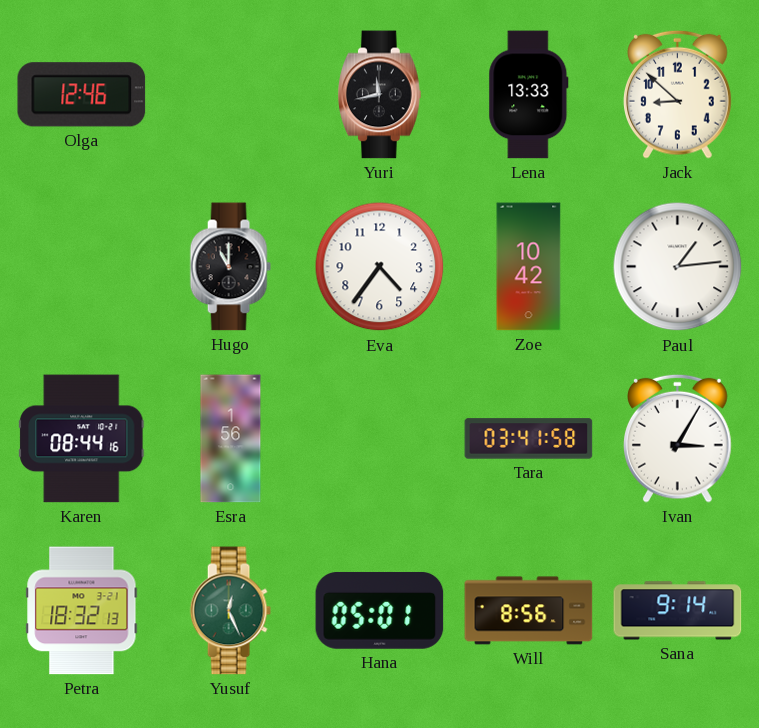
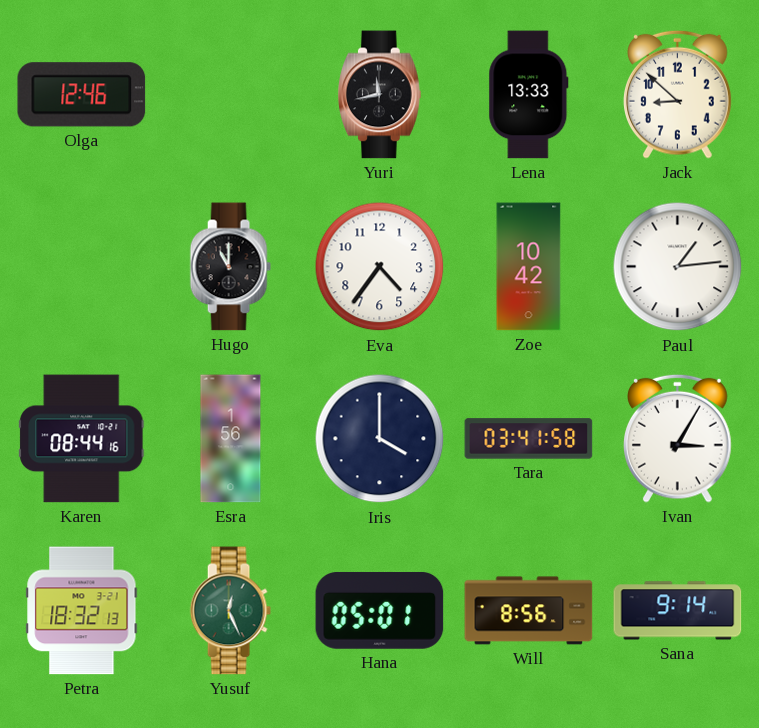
Iris: none -> 4:00 (380, 439)
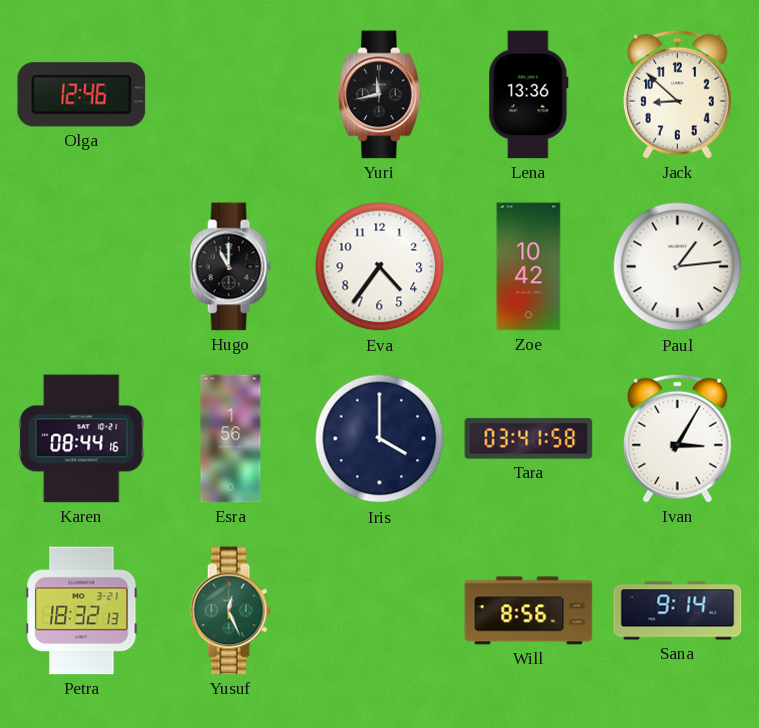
Lena: 13:33 -> 13:36 (529, 95)
Hana: 05:01 -> none (380, 610)
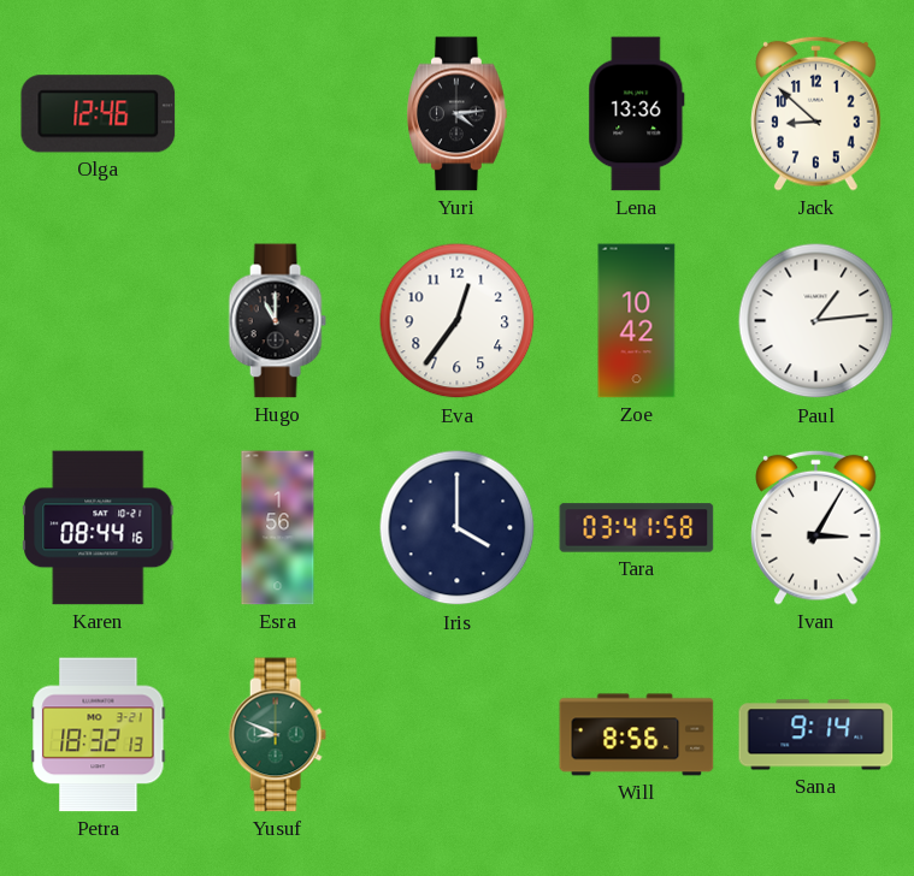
Yuri: 11:43 -> 4:14 (458, 114)
Eva: 4:36 -> 12:36 (458, 321)
Yusuf: 12:26 -> 8:49 (277, 735)
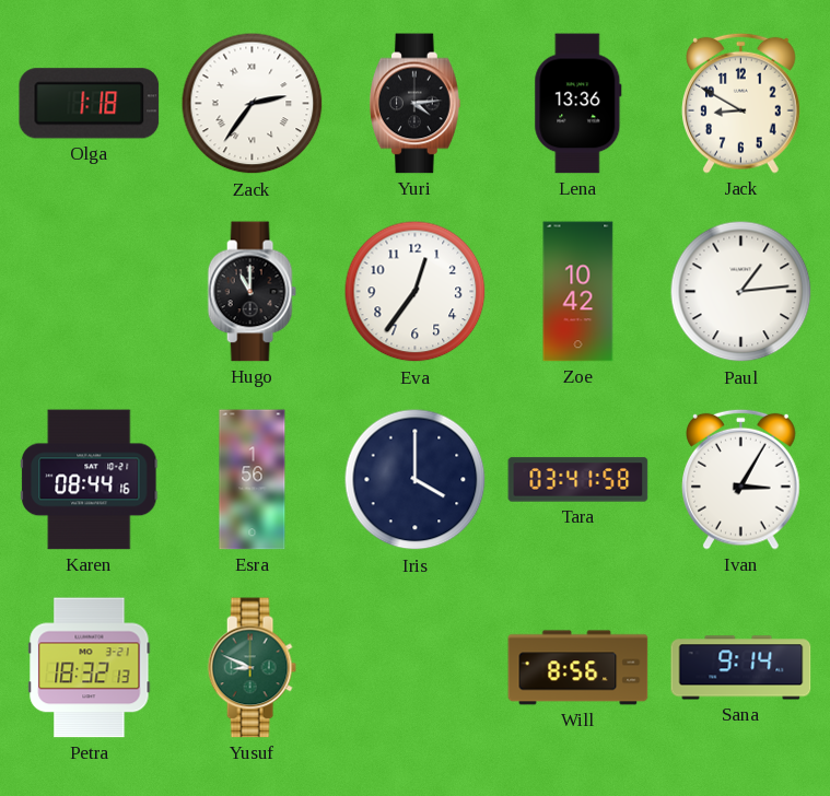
Olga: 12:46 -> 1:18 (90, 104)
Zack: none -> 2:36 (253, 104)
Jack: 8:52 -> 8:50 (741, 103)
